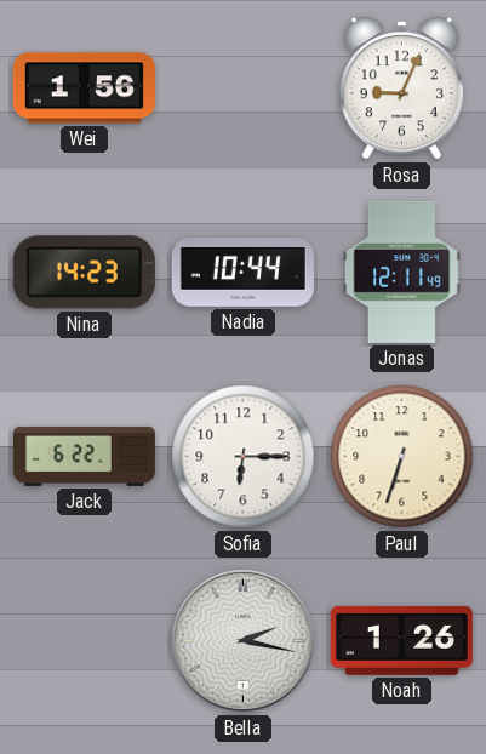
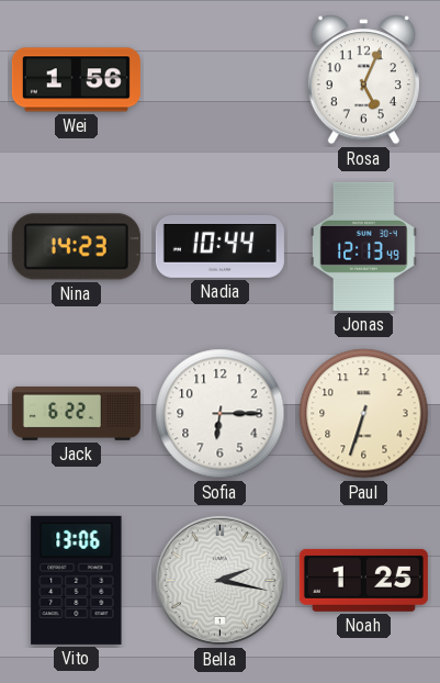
Rosa: 9:04 -> 5:04 (363, 80)
Jonas: 12:11 -> 12:13 (364, 246)
Vito: none -> 13:06 (77, 580)
Noah: 1:26 -> 1:25 (363, 580)
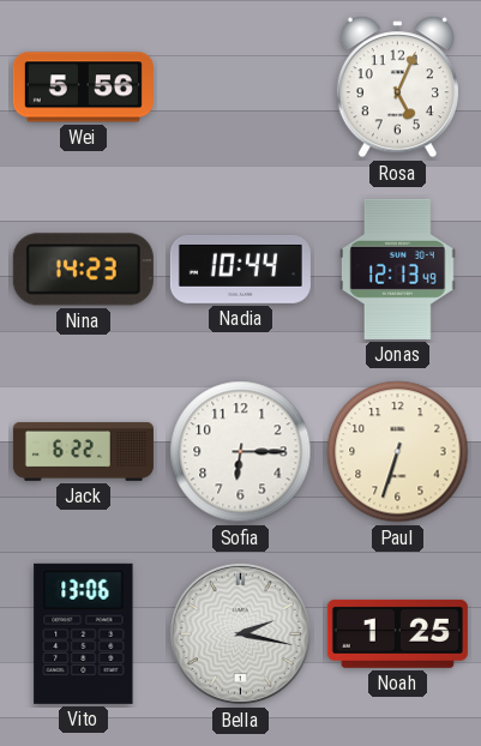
Wei: 1:56 -> 5:56 (83, 88)
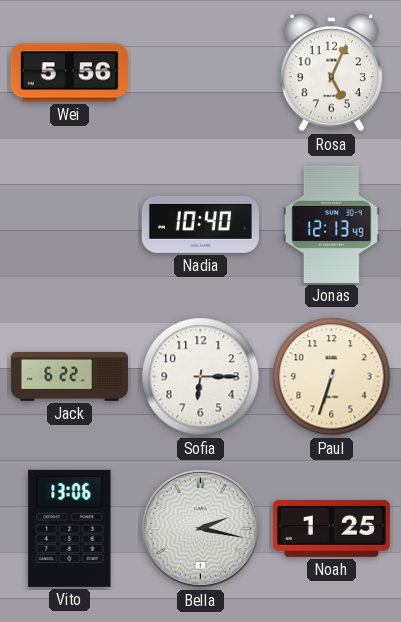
Nina: 14:23 -> none (83, 270)
Nadia: 10:44 -> 10:40 (200, 224)
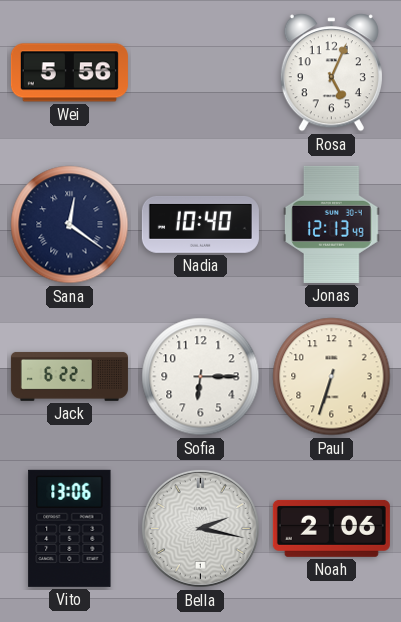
Sana: none -> 12:21 (70, 225)
Noah: 1:25 -> 2:06 (331, 528)
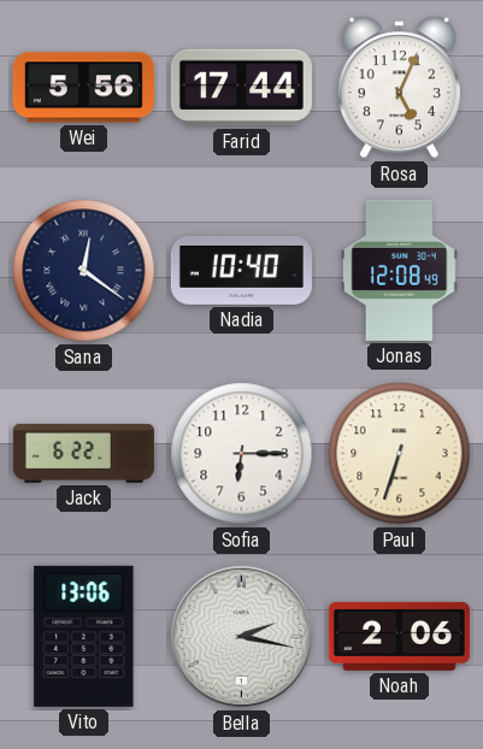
Farid: none -> 17:44 (241, 88)
Jonas: 12:13 -> 12:08 (400, 270)
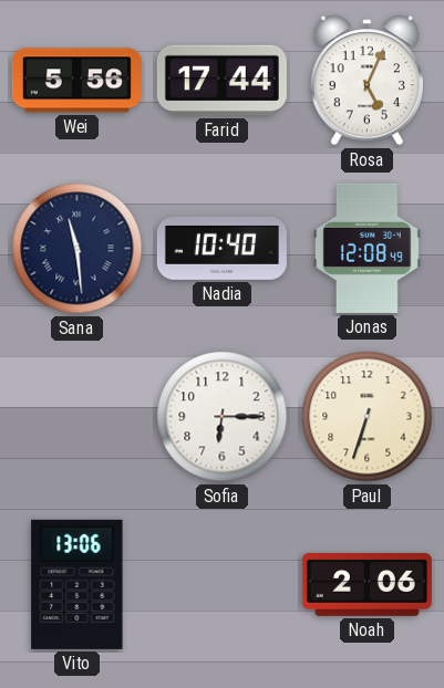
Sana: 12:21 -> 11:29 (78, 249)
Jack: 6:22 -> none (83, 453)
Bella: 2:17 -> none (241, 636)
